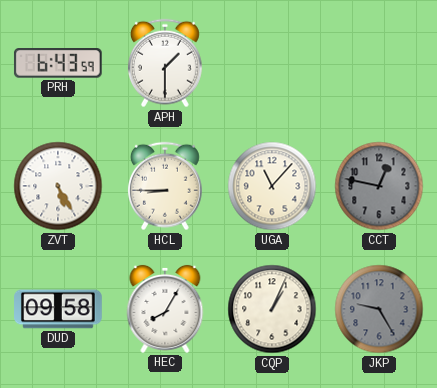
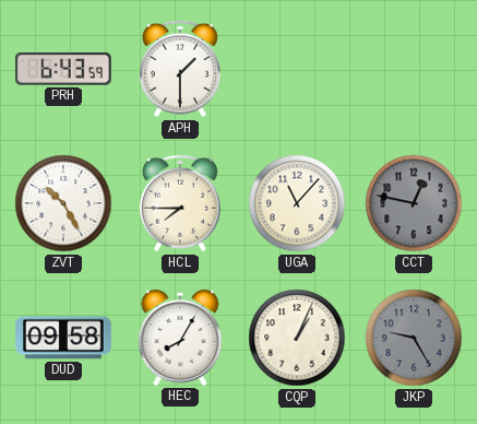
ZVT: 5:25 -> 10:25 (63, 203)
HCL: 8:45 -> 7:45 (180, 203)
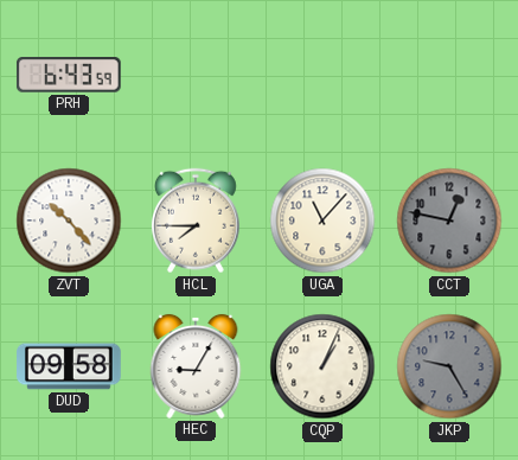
APH: 1:30 -> none (180, 69)
ZVT: 10:25 -> 10:23 (69, 221)
HEC: 8:05 -> 9:05 (196, 366)
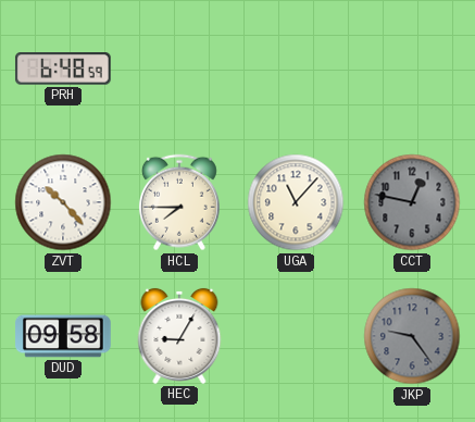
PRH: 6:43 -> 6:48 (63, 69)
CQP: 1:04 -> none (322, 366)
JKP: 9:25 -> 9:24 (412, 336)
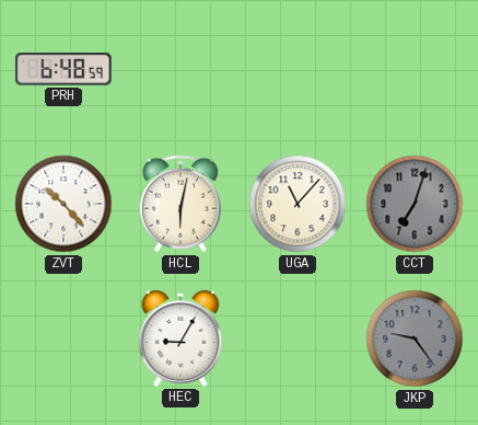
HCL: 7:45 -> 6:02 (180, 204)
CCT: 12:47 -> 7:03 (415, 204)
DUD: 09:58 -> none (63, 336)
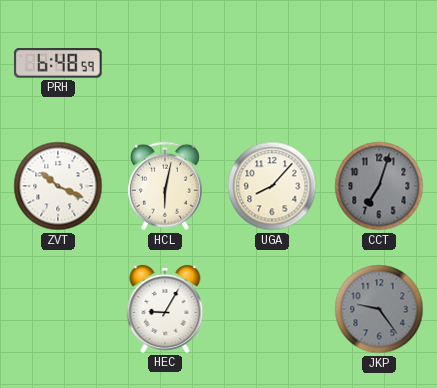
ZVT: 10:23 -> 10:19 (58, 186)
UGA: 11:07 -> 8:07 (272, 186)
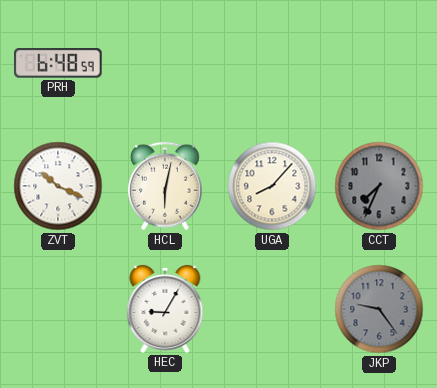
CCT: 7:03 -> 7:34 (379, 186)
